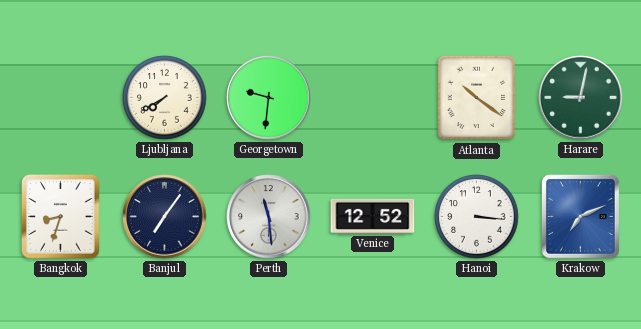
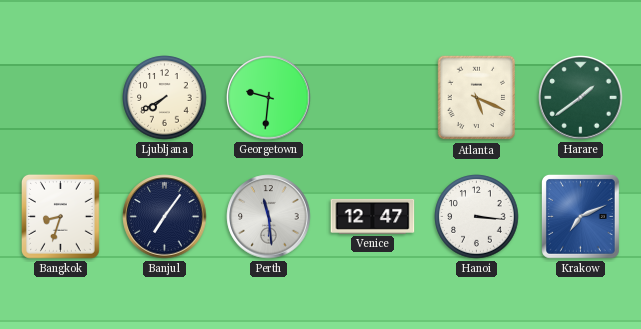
Atlanta: 10:21 -> 5:19 (476, 98)
Harare: 9:02 -> 1:39 (581, 98)
Venice: 12:52 -> 12:47 (373, 216)
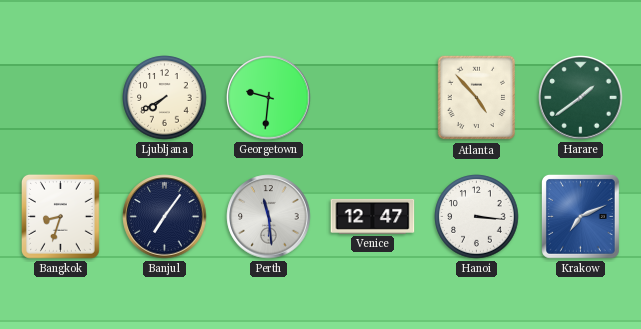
Atlanta: 5:19 -> 4:53 (476, 98)
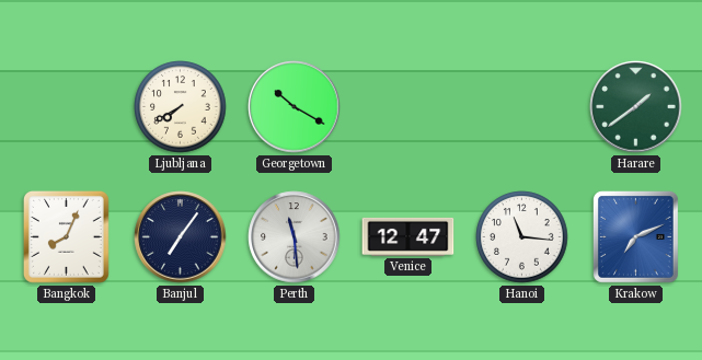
Georgetown: 9:31 -> 10:20 (295, 107)
Atlanta: 4:53 -> none (476, 98)
Bangkok: 8:33 -> 8:04 (66, 237)
Hanoi: 3:16 -> 11:16 (522, 237)
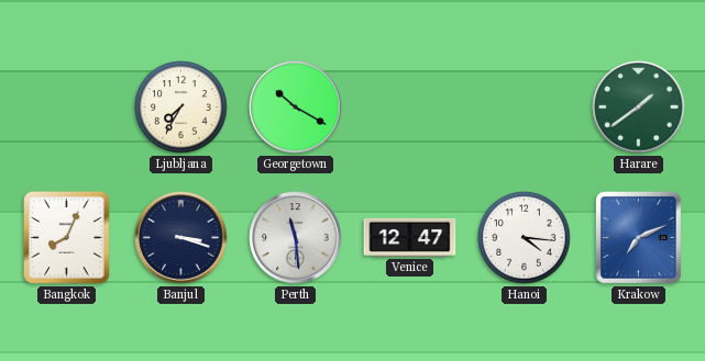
Ljubljana: 7:40 -> 7:35 (181, 108)
Banjul: 7:06 -> 3:18 (181, 238)
Hanoi: 11:16 -> 4:16 (525, 238)
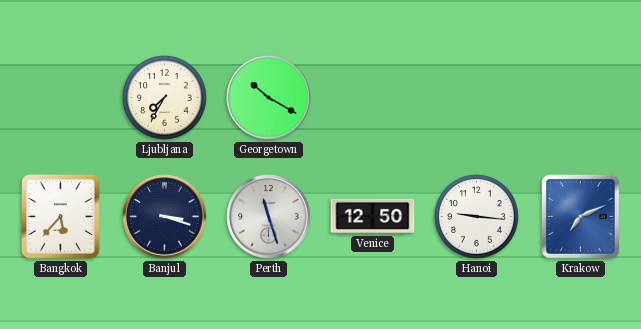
Harare: 1:39 -> none (639, 108)
Bangkok: 8:04 -> 5:37 (60, 217)
Perth: 11:29 -> 11:27 (269, 217)
Venice: 12:47 -> 12:50 (373, 216)
Hanoi: 4:16 -> 9:16 (477, 217)
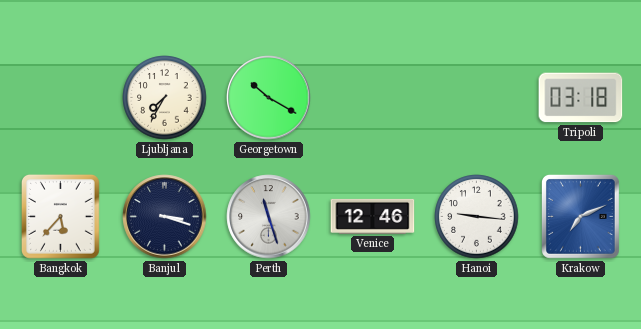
Tripoli: none -> 03:18 (581, 98)
Venice: 12:50 -> 12:46 (373, 216)
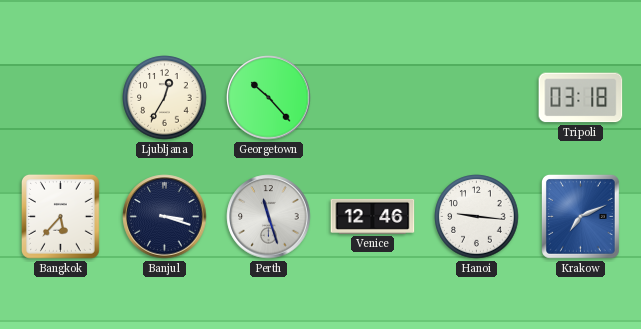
Ljubljana: 7:35 -> 12:35 (165, 98)
Georgetown: 10:20 -> 10:23 (269, 98)
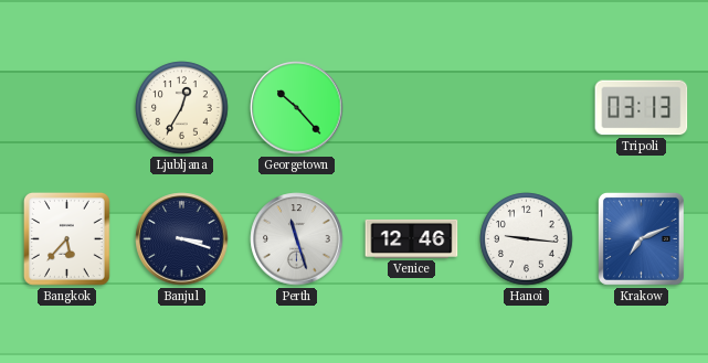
Tripoli: 03:18 -> 03:13 (642, 108)
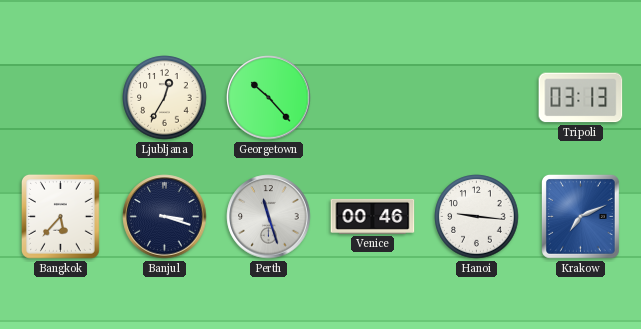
Venice: 12:46 -> 00:46 (373, 216)
